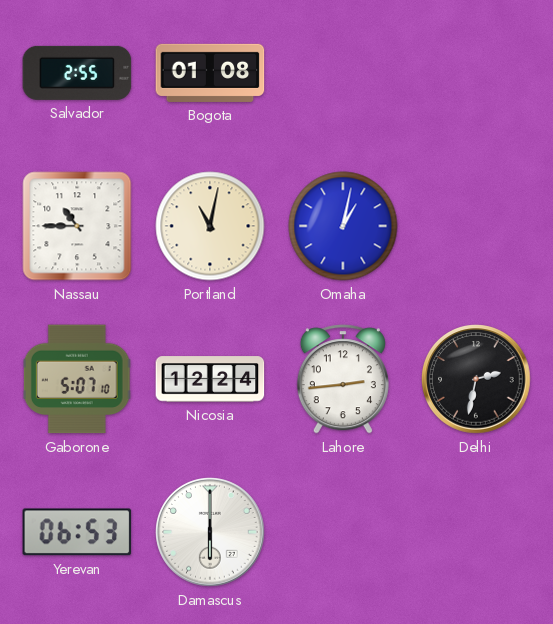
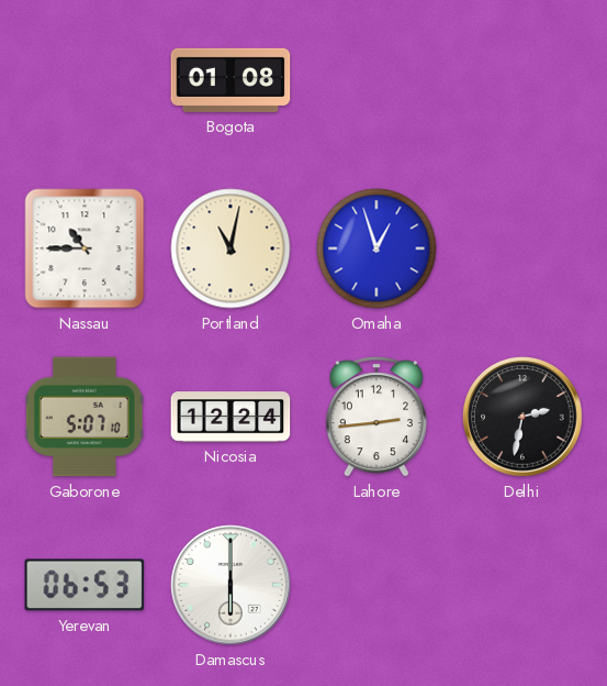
Salvador: 2:55 -> none (77, 73)
Omaha: 1:02 -> 12:57 (376, 248)
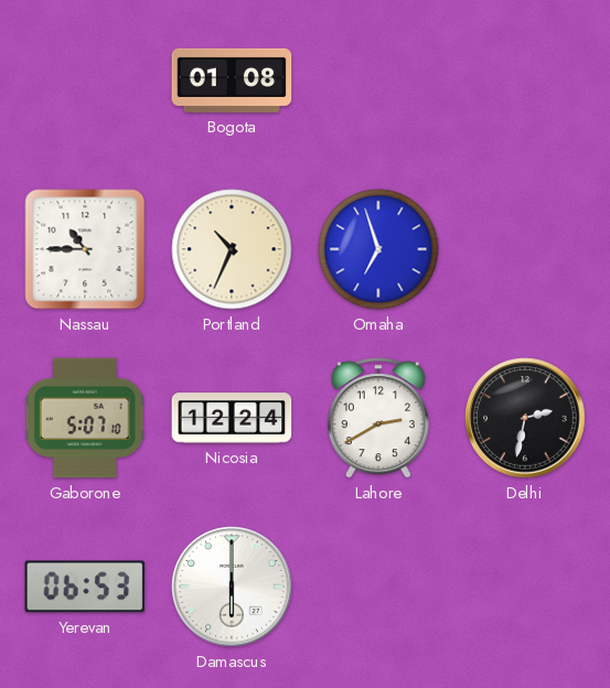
Portland: 11:02 -> 10:34 (232, 249)
Omaha: 12:57 -> 6:57 (378, 249)
Lahore: 2:44 -> 2:40 (378, 418)
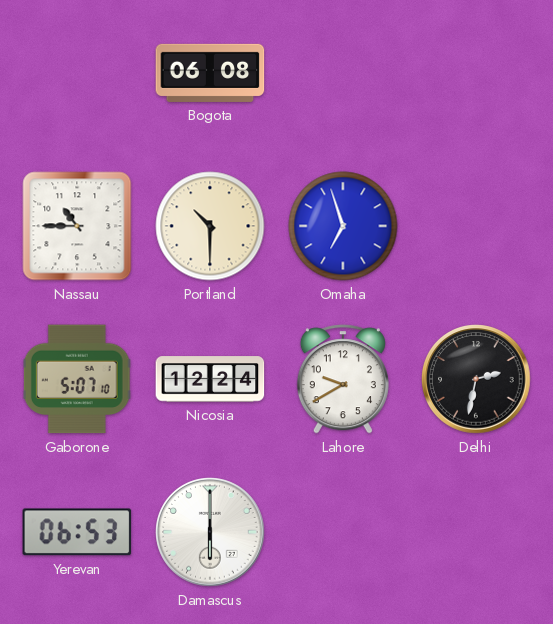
Bogota: 01:08 -> 06:08 (210, 73)
Portland: 10:34 -> 10:30 (210, 226)
Lahore: 2:40 -> 9:40 (343, 379)
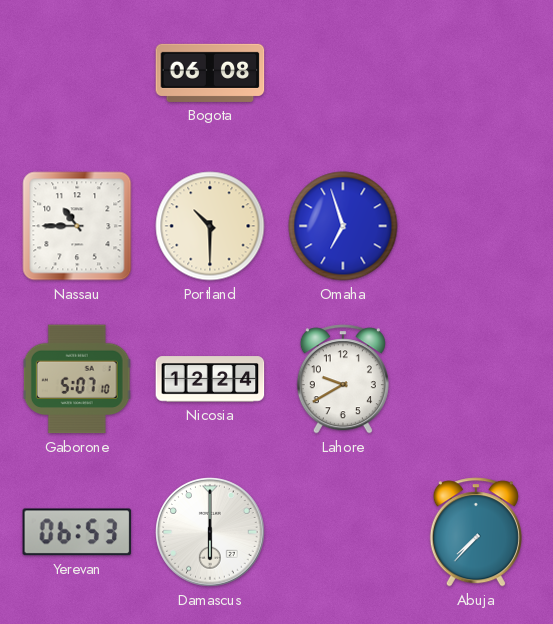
Delhi: 2:32 -> none (476, 379)
Abuja: none -> 7:37 (476, 532)
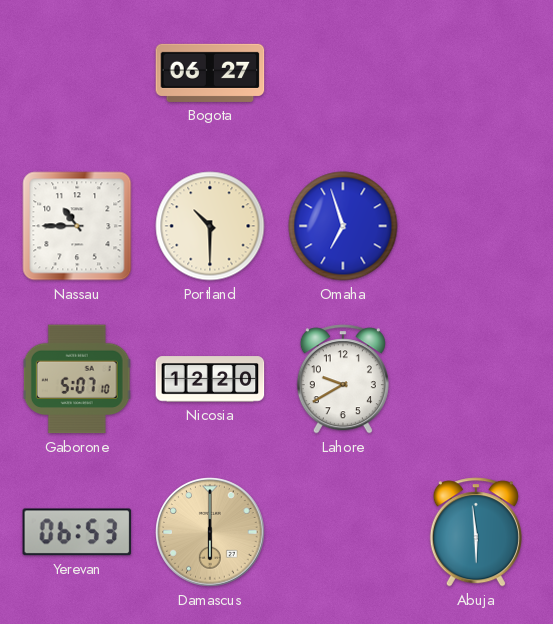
Bogota: 06:08 -> 06:27 (210, 73)
Nicosia: 12:24 -> 12:20 (210, 379)
Damascus dial: white -> champagne (210, 532)
Abuja: 7:37 -> 5:59 (476, 532)
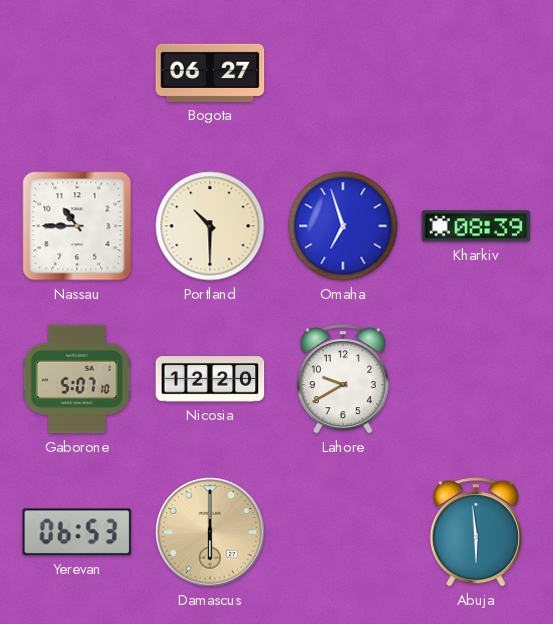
Kharkiv: none -> 08:39 (476, 226)
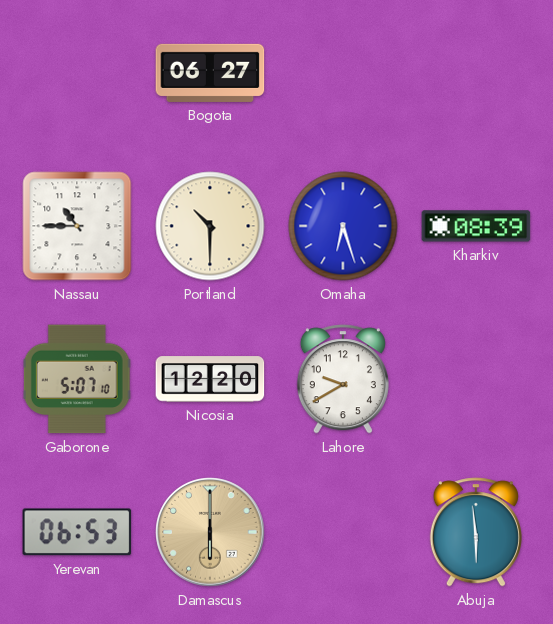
Omaha: 6:57 -> 6:27 (343, 226)
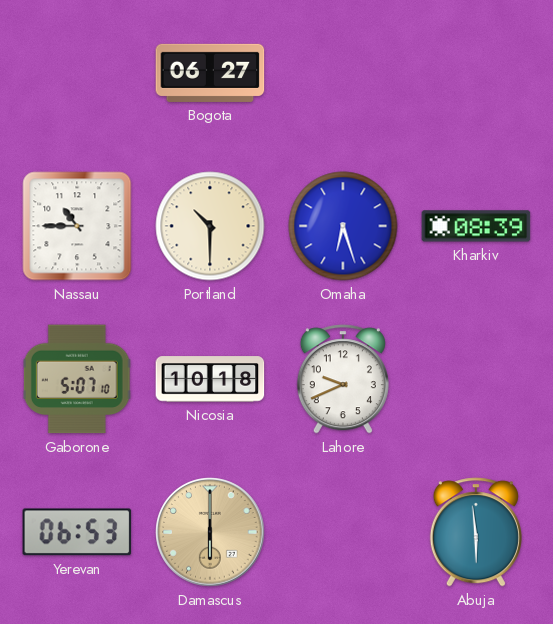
Nicosia: 12:20 -> 10:18 (210, 379)
Lahore: 9:40 -> 9:41 (343, 379)
